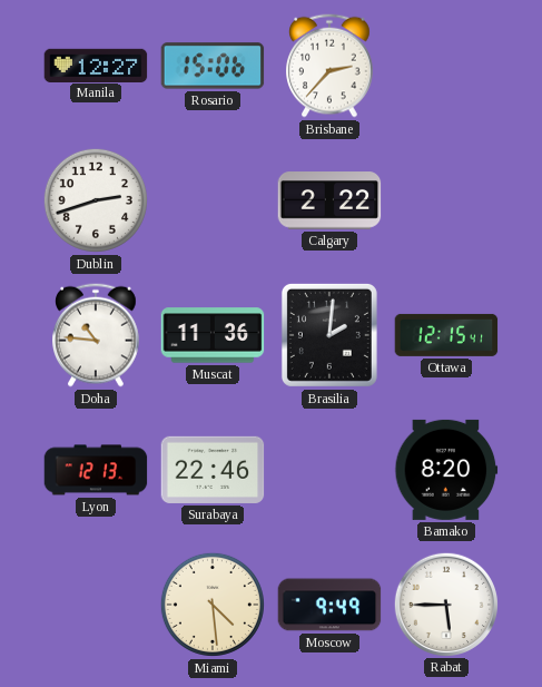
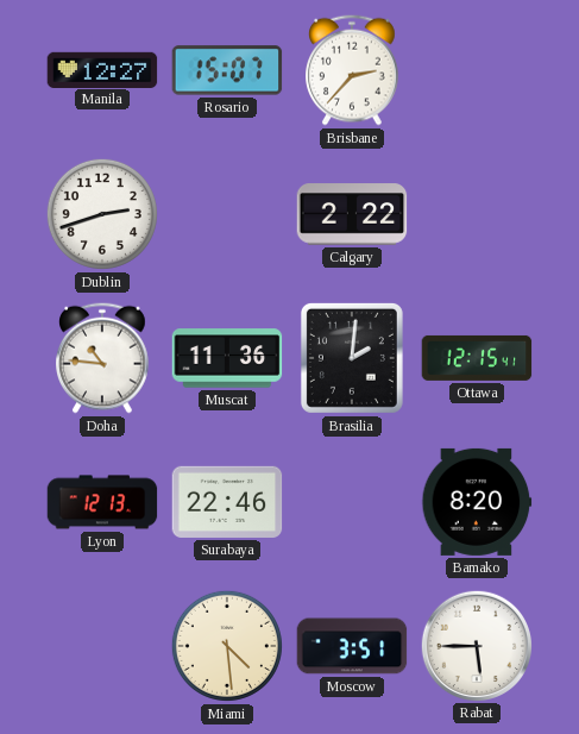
Rosario: 15:06 -> 15:07 (227, 70)
Moscow: 9:49 -> 3:51 (352, 646)
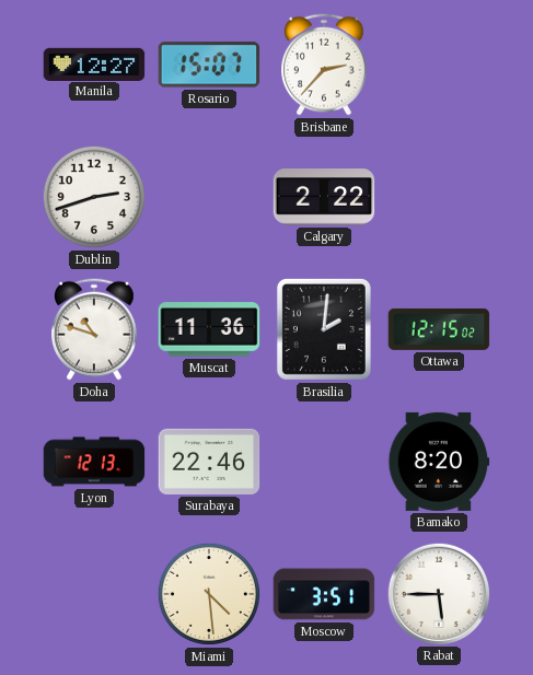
Doha: 10:46 -> 10:48 (95, 329)
Ottawa: 12:15:41 -> 12:15:02 (439, 329)
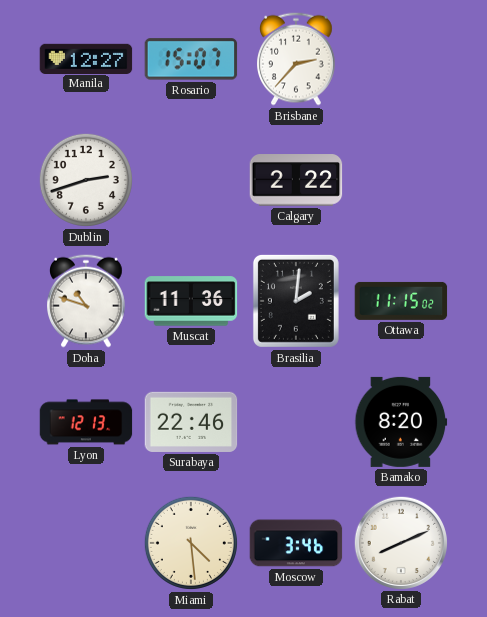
Ottawa: 12:15 -> 11:15 (401, 301)
Moscow: 3:51 -> 3:46 (296, 543)
Rabat: 5:45 -> 8:11 (400, 542)
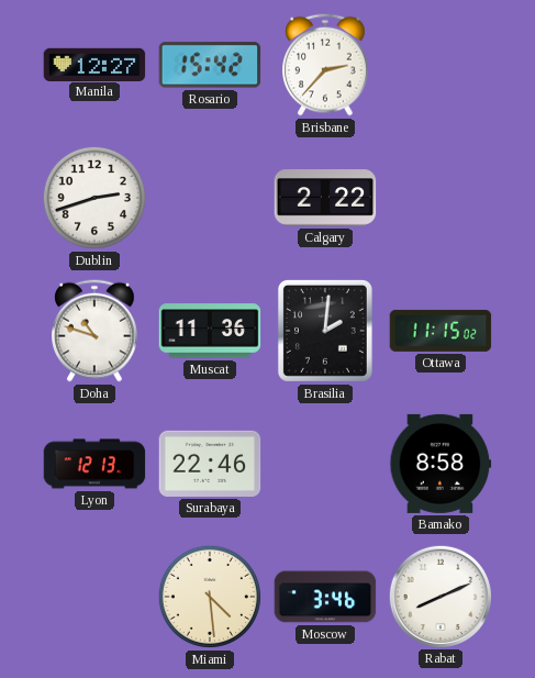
Rosario: 15:07 -> 15:42 (210, 65)
Bamako: 8:20 -> 8:58 (441, 464)
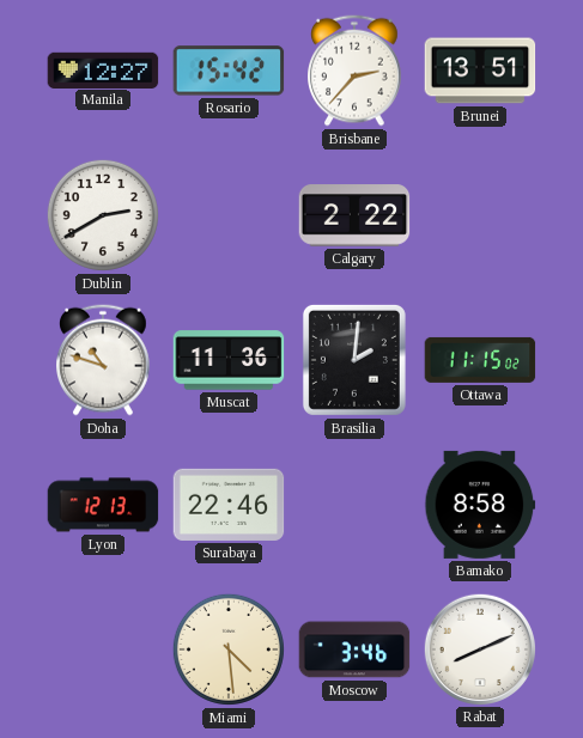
Brunei: none -> 13:51 (480, 71)
Dublin: 2:42 -> 2:40 (103, 215)
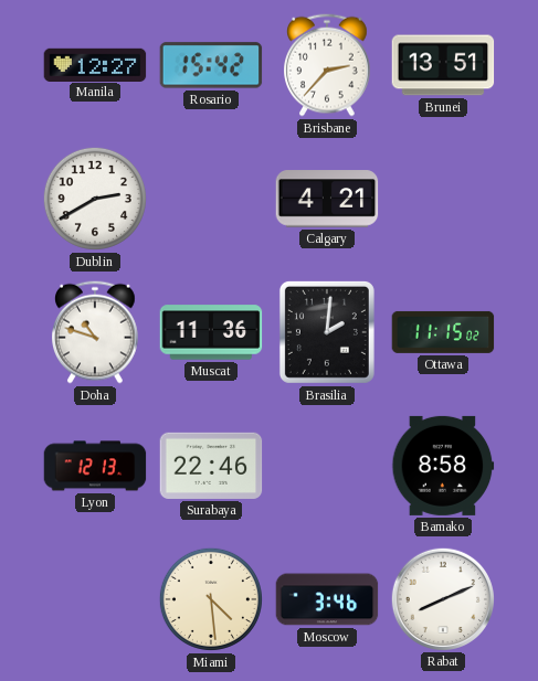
Calgary: 2:22 -> 4:21 (327, 199)
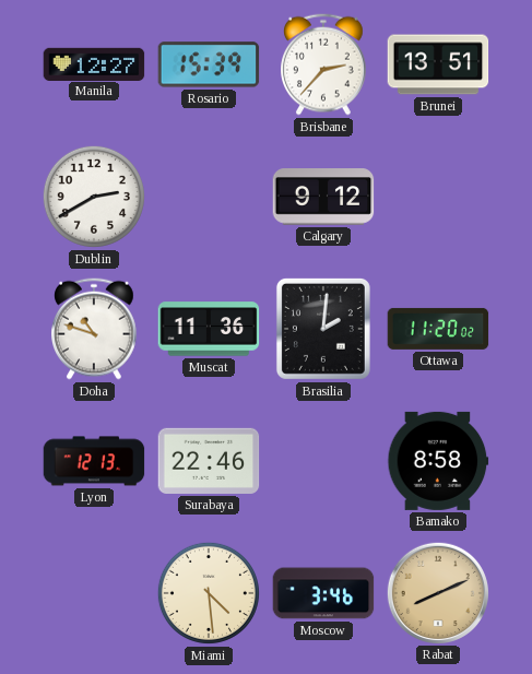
Rosario: 15:42 -> 15:39 (209, 64)
Calgary: 4:21 -> 9:12 (323, 197)
Ottawa: 11:15 -> 11:20 (438, 329)
Rabat dial: white -> champagne (437, 592)
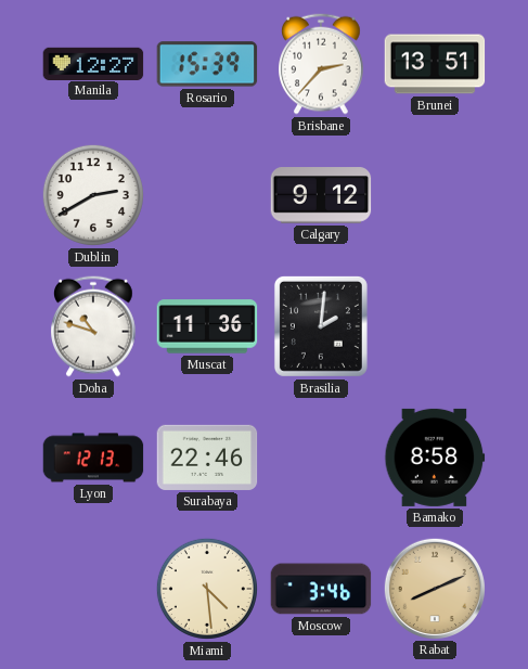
Ottawa: 11:20 -> none (438, 329)
